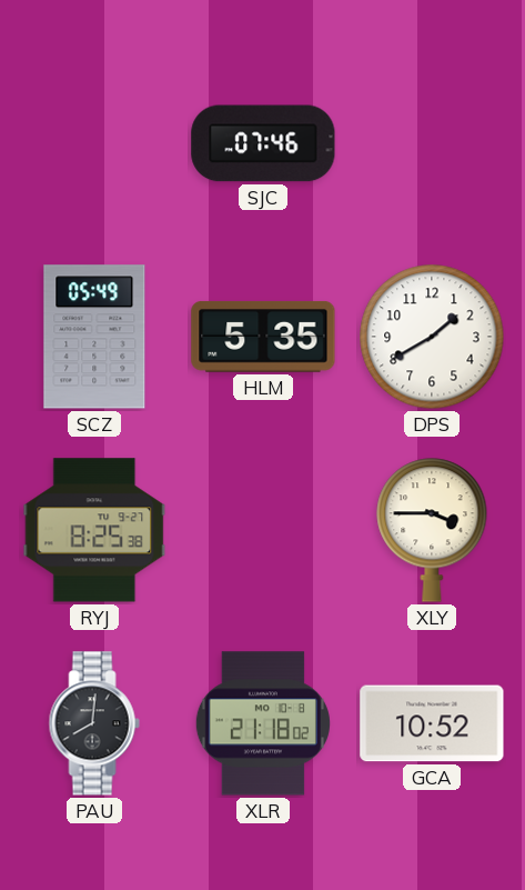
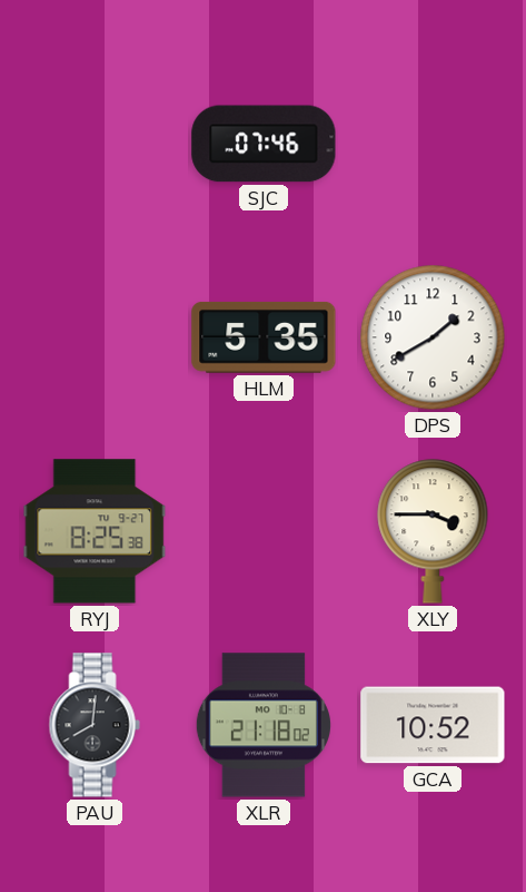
SCZ: 05:49 -> none (94, 337)
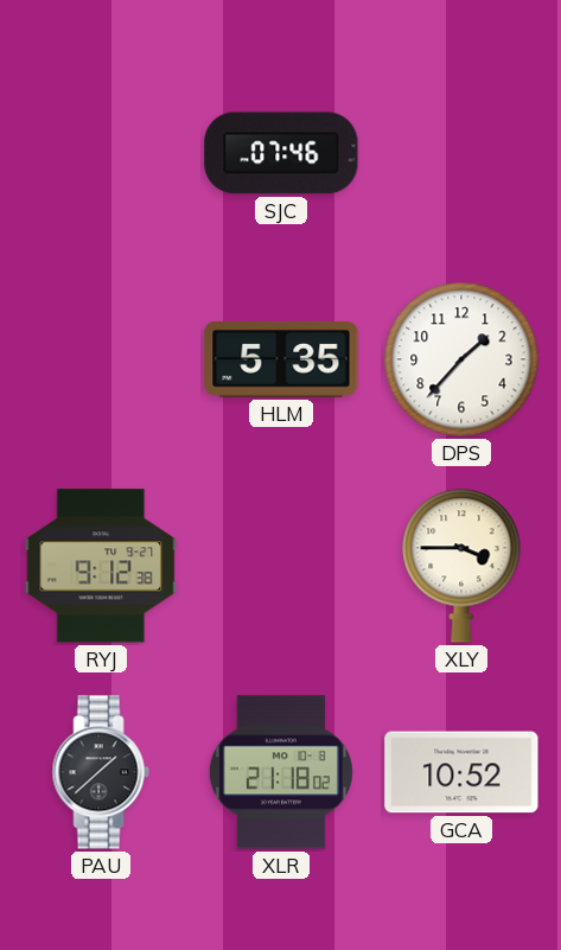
DPS: 1:40 -> 1:37 (461, 359)
RYJ: 8:25 -> 9:12 (101, 566)
PAU: 8:01 -> 1:38 (101, 772)
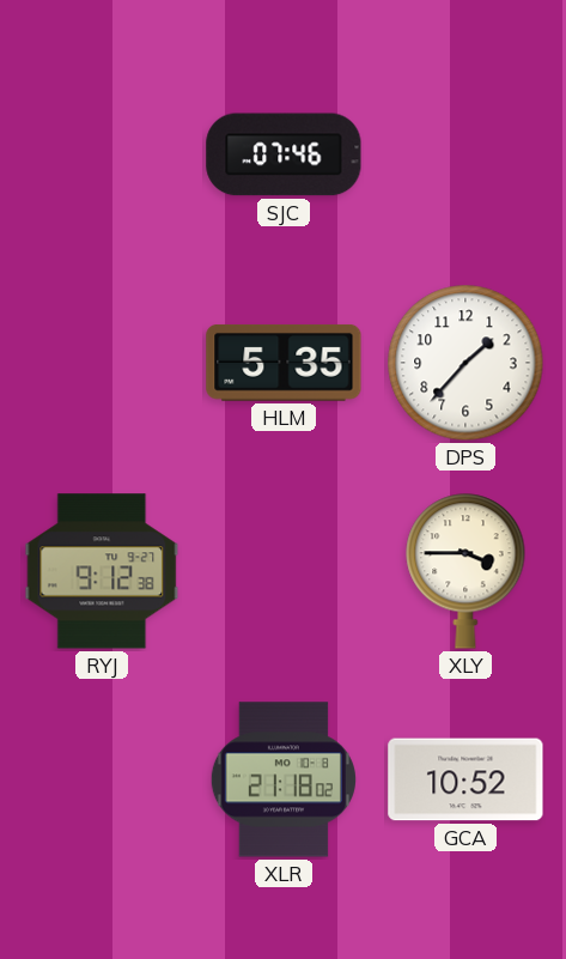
PAU: 1:38 -> none (101, 772)
